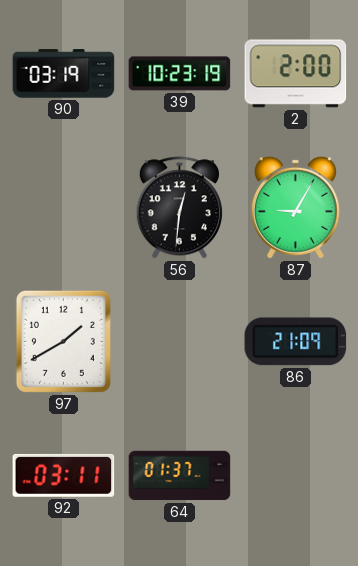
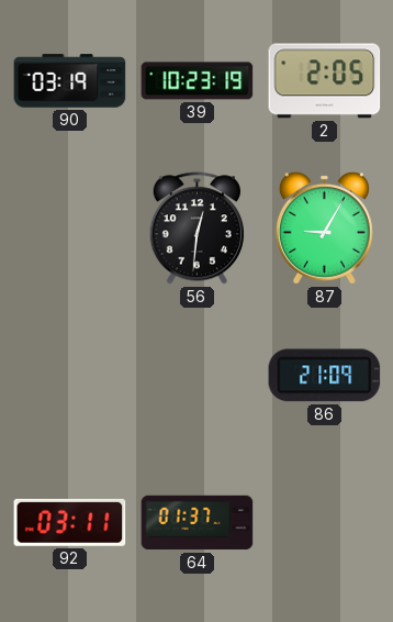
2: 2:00 -> 2:05 (325, 81)
97: 1:40 -> none (63, 341)
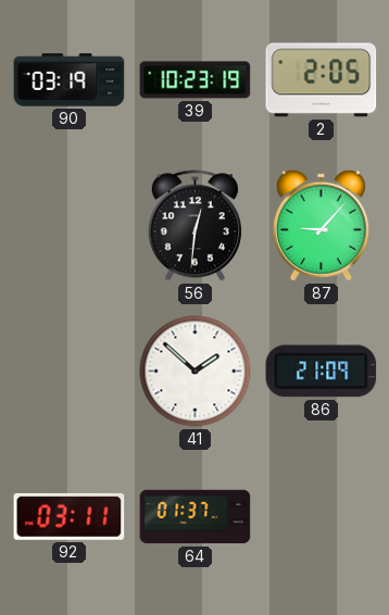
87: 9:05 -> 9:07 (321, 225)
41: none -> 1:52 (196, 372)
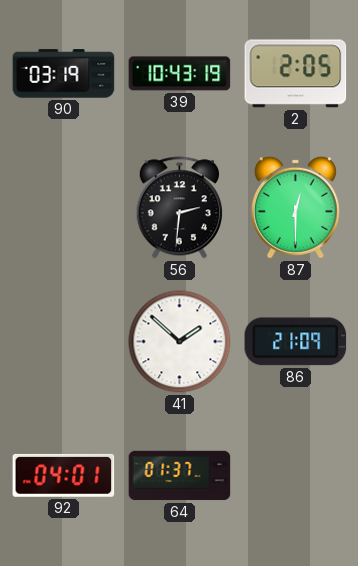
39: 10:23 -> 10:43 (180, 74)
56: 12:31 -> 2:31 (179, 208)
87: 9:07 -> 12:30 (295, 207)
92: 03:11 -> 04:01 (64, 475)
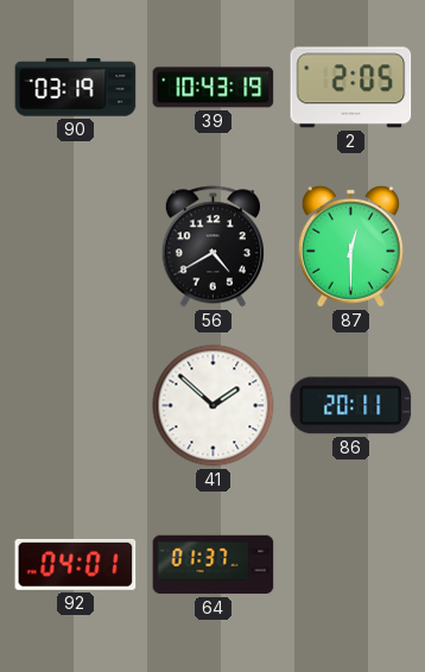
56: 2:31 -> 4:40 (213, 247)
86: 21:09 -> 20:11 (351, 406)
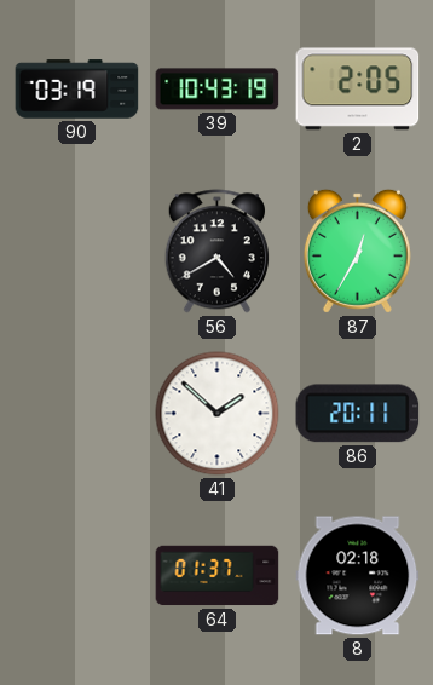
87: 12:30 -> 12:35 (357, 251)
92: 04:01 -> none (76, 564)
8: none -> 02:18 (358, 576)
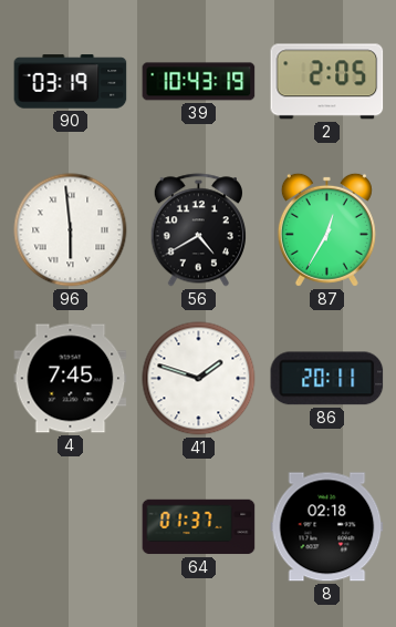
96: none -> 5:59 (71, 230)
4: none -> 7:45 (71, 379)
41: 1:52 -> 1:48 (199, 379)
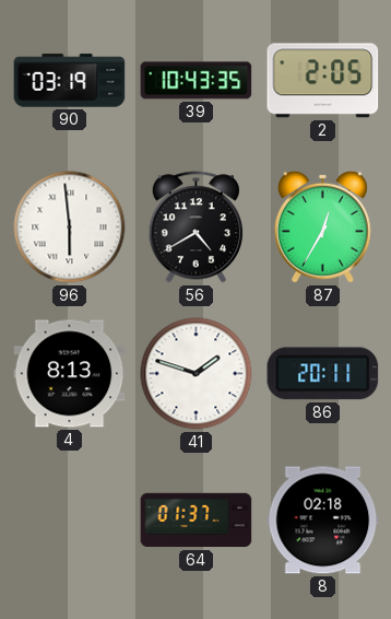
39: 10:43:19 -> 10:43:35 (197, 81)
4: 7:45 -> 8:13 (70, 374)
